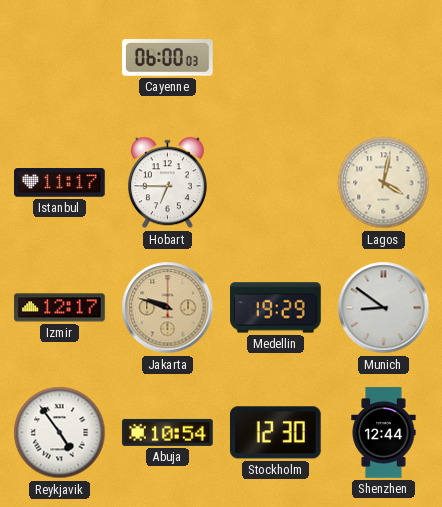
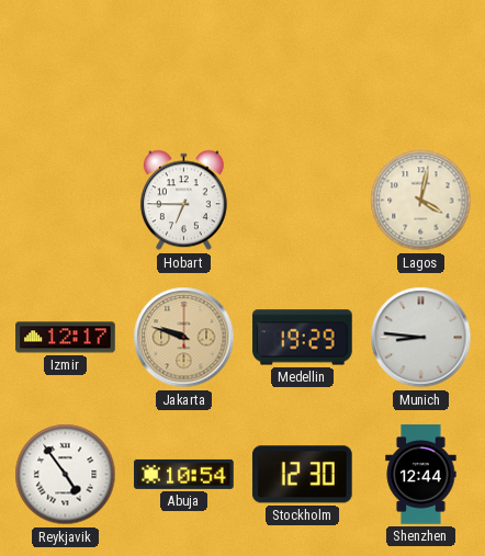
Cayenne: 06:00 -> none (168, 58)
Istanbul: 11:17 -> none (60, 183)
Munich: 8:51 -> 8:46 (421, 338)
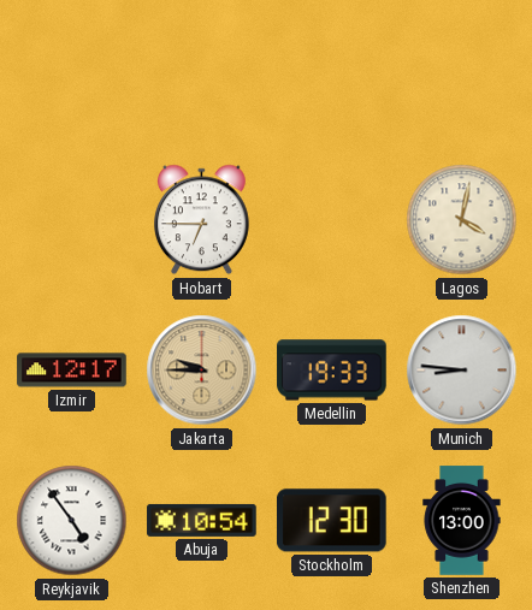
Jakarta: 9:48 -> 9:45 (202, 371)
Medellin: 19:29 -> 19:33 (332, 371)
Shenzhen: 12:44 -> 13:00 (462, 521)
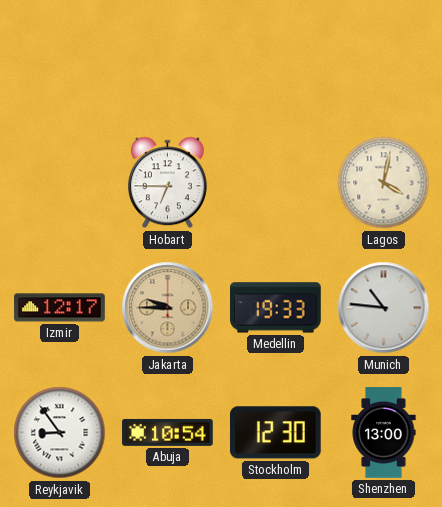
Munich: 8:46 -> 10:46 (384, 308)
Reykjavik: 4:54 -> 8:54 (60, 433)
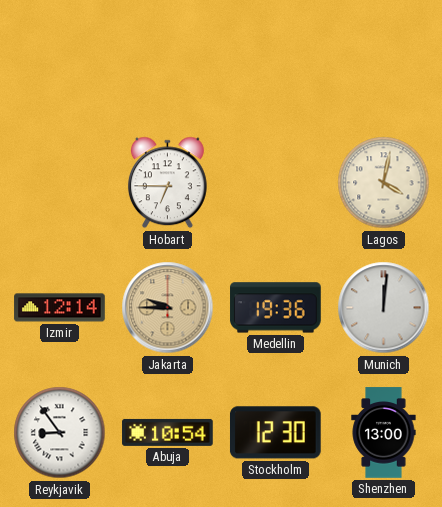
Izmir: 12:17 -> 12:14 (60, 308)
Medellin: 19:33 -> 19:36 (276, 308)
Munich: 10:46 -> 12:01 (384, 308)
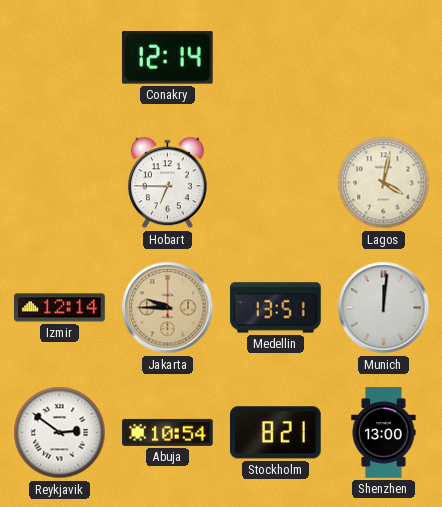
Conakry: none -> 12:14 (167, 58)
Medellin: 19:36 -> 13:51 (276, 308)
Reykjavik: 8:54 -> 2:51 (60, 433)
Stockholm: 12:30 -> 8:21 (275, 433)
